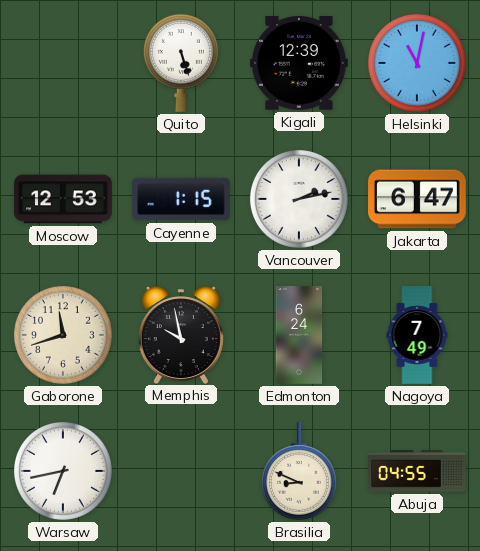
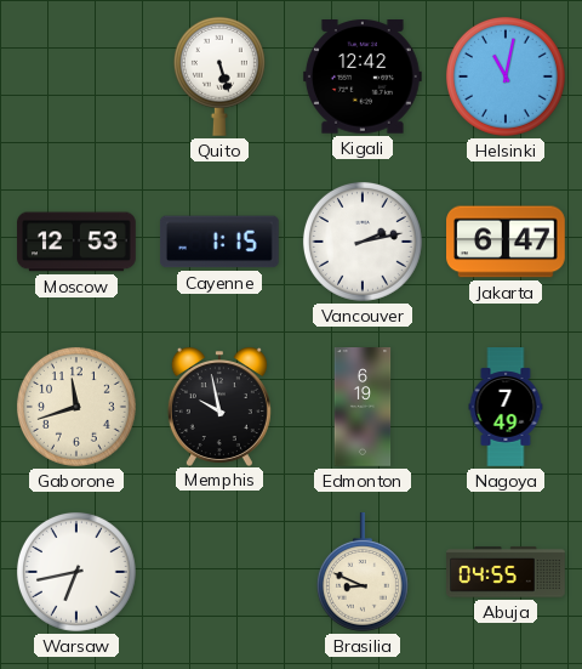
Kigali: 12:39 -> 12:42 (364, 76)
Edmonton: 6:24 -> 6:19 (363, 407)
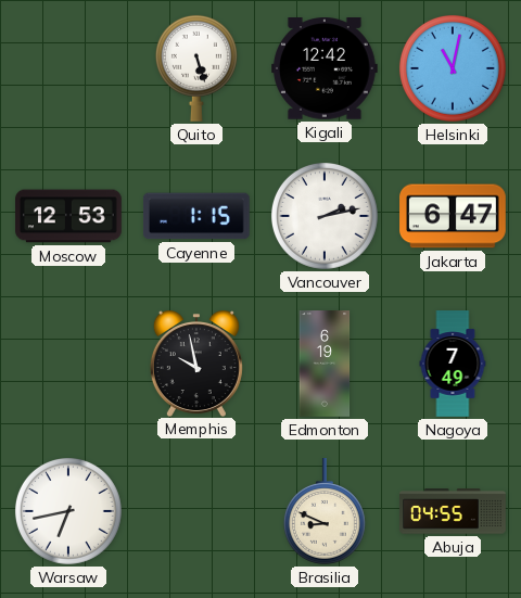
Gaborone: 11:42 -> none (76, 407)
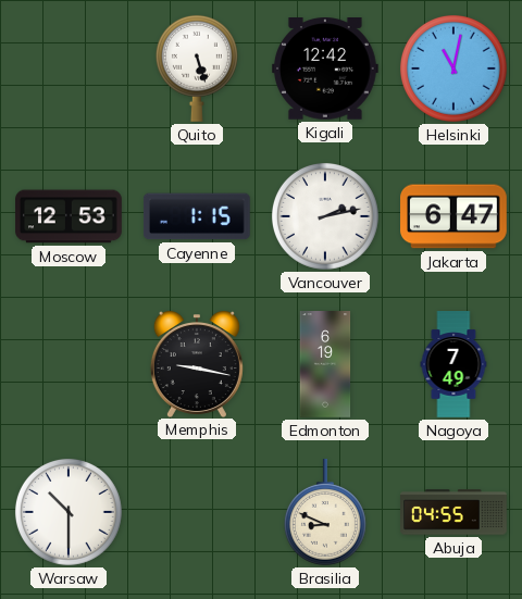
Memphis: 9:58 -> 9:17 (197, 364)
Warsaw: 6:43 -> 10:30 (69, 512)
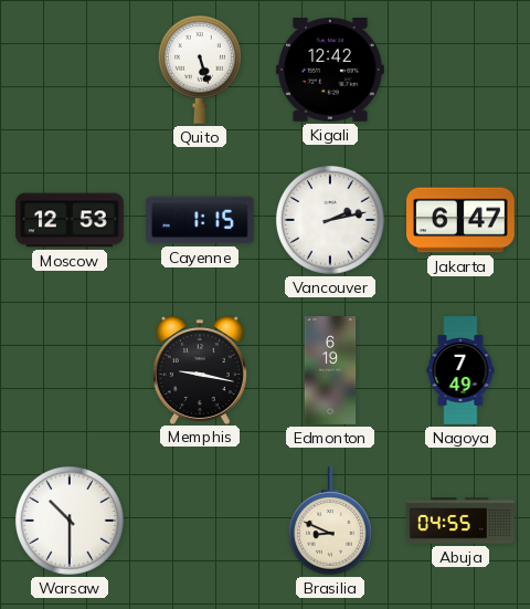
Helsinki: 11:02 -> none (453, 68)
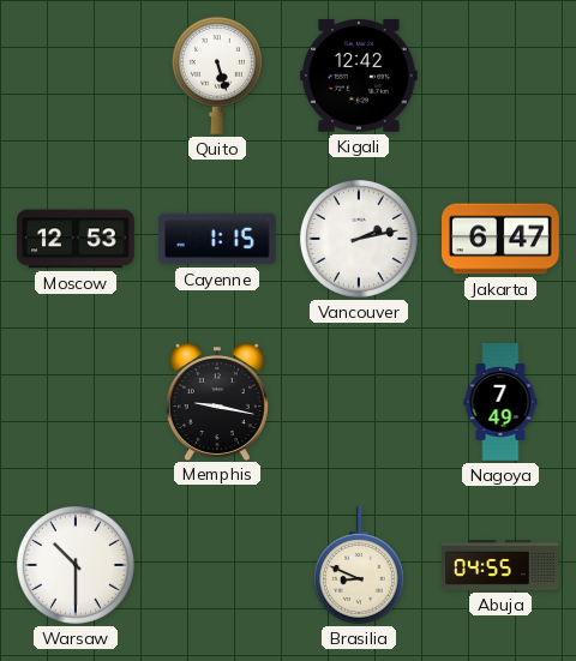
Edmonton: 6:19 -> none (330, 370)
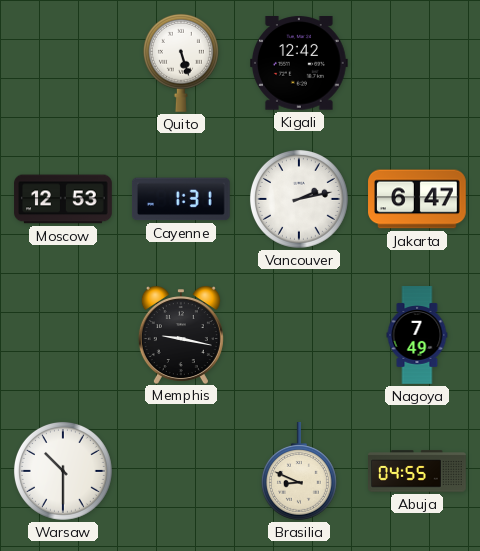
Cayenne: 1:15 -> 1:31 (182, 199)
